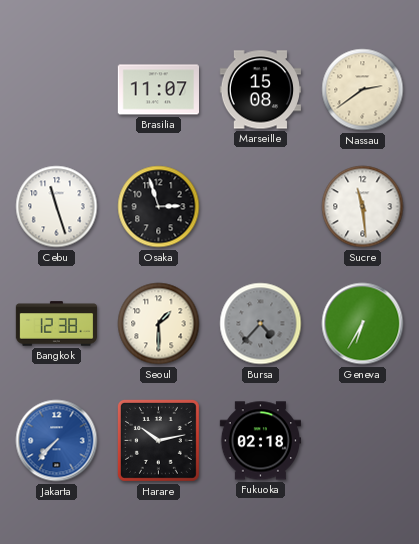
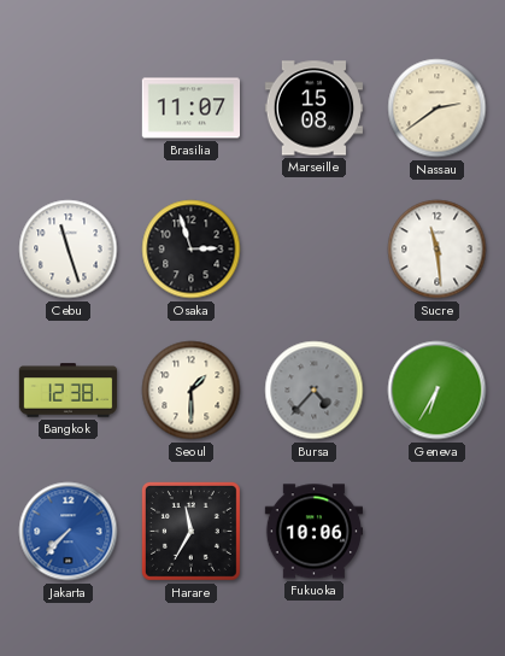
Harare: 10:13 -> 11:35 (190, 531)
Fukuoka: 02:18 -> 10:06 (313, 532)
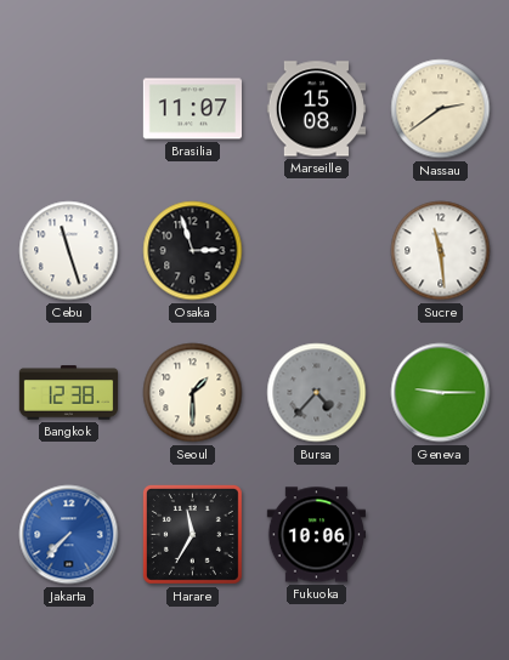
Geneva: 6:35 -> 9:15 (441, 393)
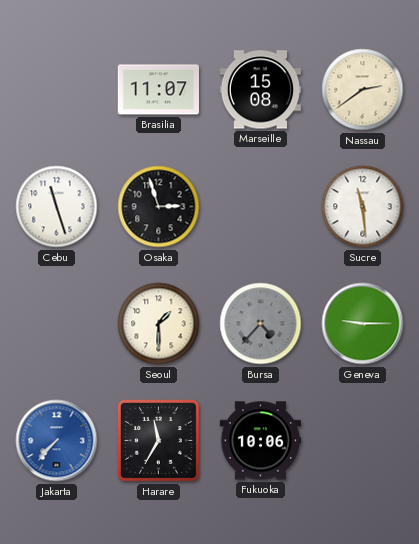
Bangkok: 12:38 -> none (69, 393)
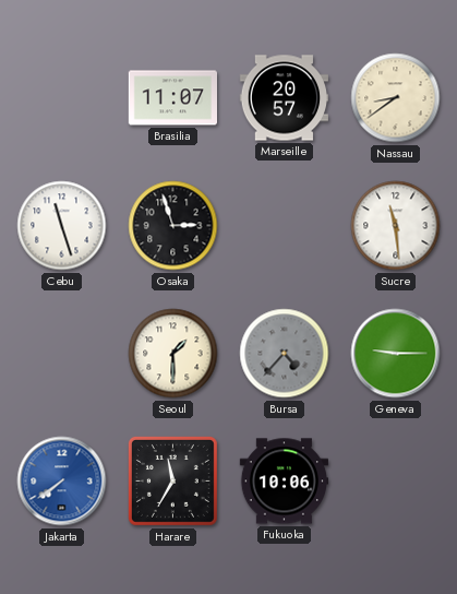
Marseille: 15:08 -> 20:57 (284, 98)
Nassau: 2:39 -> 8:39 (396, 98)
Jakarta: 7:37 -> 7:39 (62, 482)
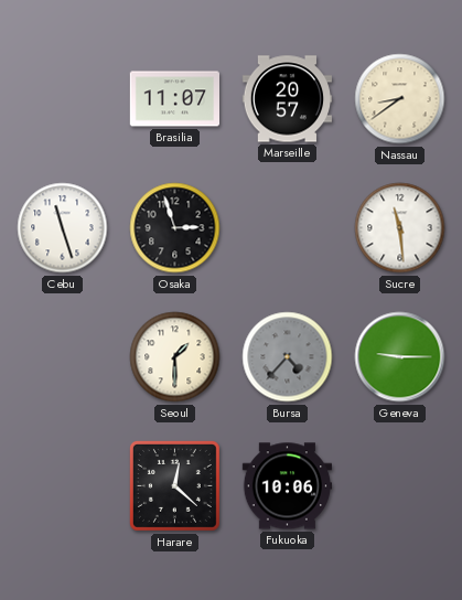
Jakarta: 7:39 -> none (62, 482)
Harare: 11:35 -> 12:22 (174, 485)
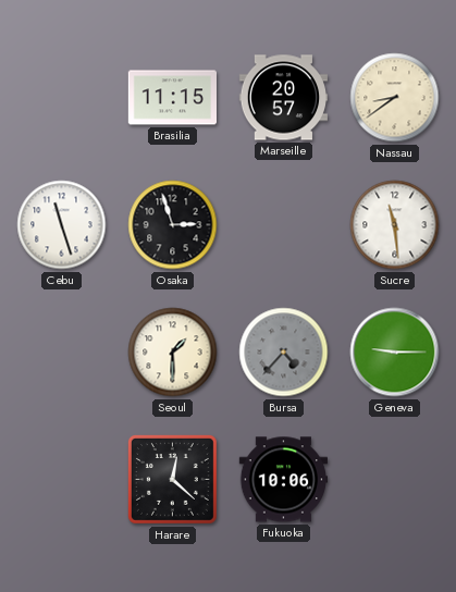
Brasilia: 11:07 -> 11:15 (172, 98)
